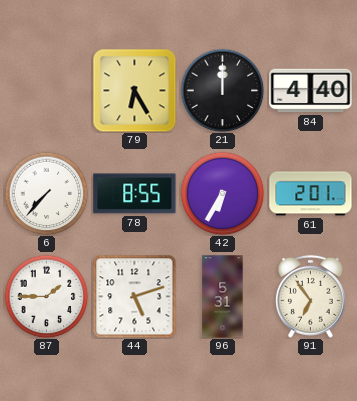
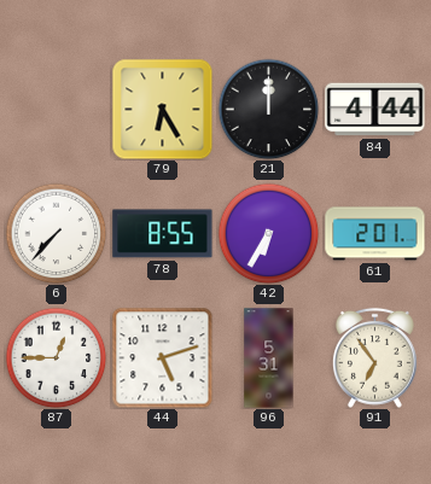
84: 4:40 -> 4:44 (375, 110)
87: 1:45 -> 12:45 (56, 357)
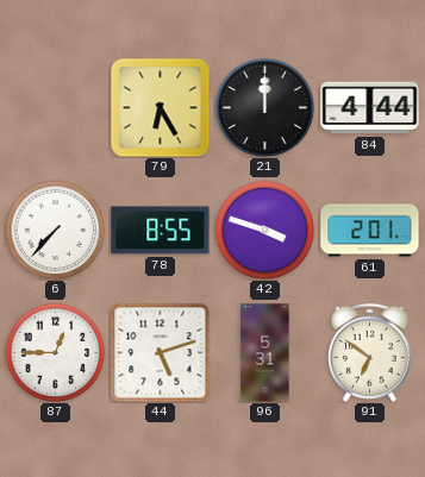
42: 6:35 -> 3:48 (264, 230)
91: 6:54 -> 6:51 (369, 352)
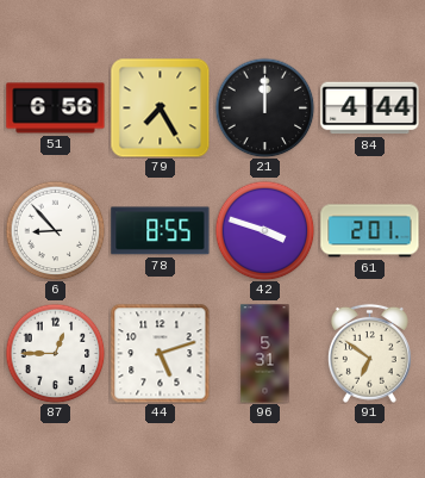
51: none -> 6:56 (56, 108)
79: 6:25 -> 7:25 (160, 107)
6: 7:37 -> 8:53 (55, 230)
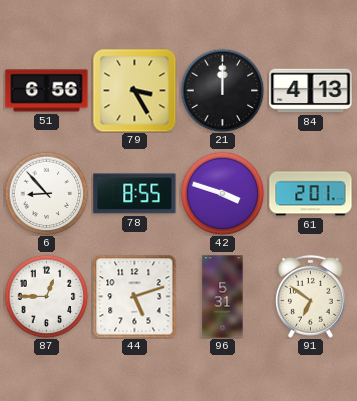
79: 7:25 -> 3:25 (134, 90)
84: 4:44 -> 4:13 (311, 91)
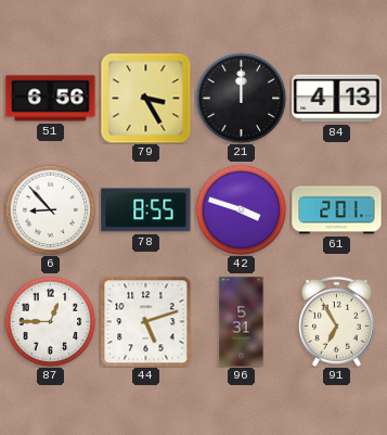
91: 6:51 -> 6:55 (336, 321)
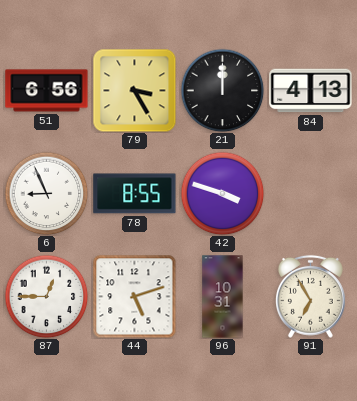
6: 8:53 -> 8:56 (46, 193)
61: 2:01 -> none (337, 210)
96: 5:31 -> 10:31 (223, 297)
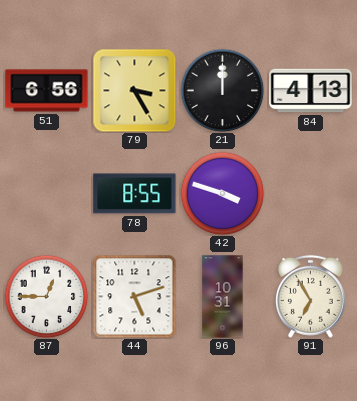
6: 8:56 -> none (46, 193)
